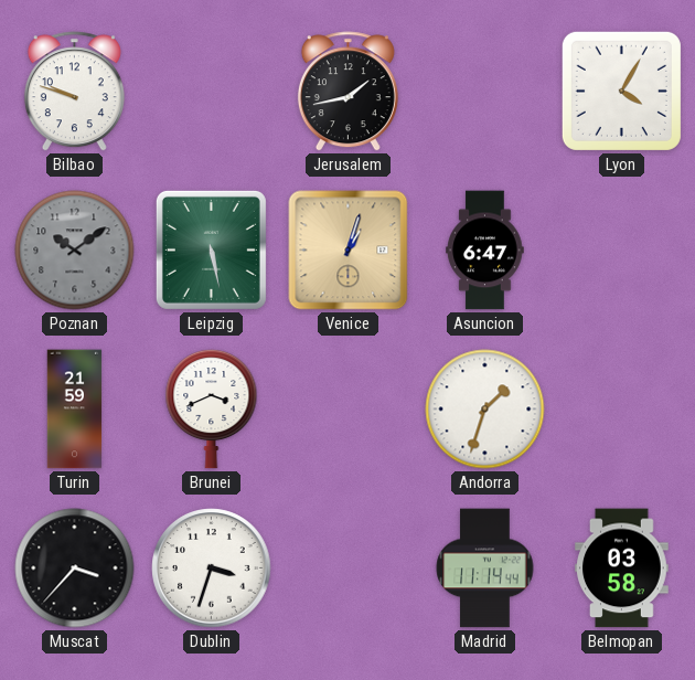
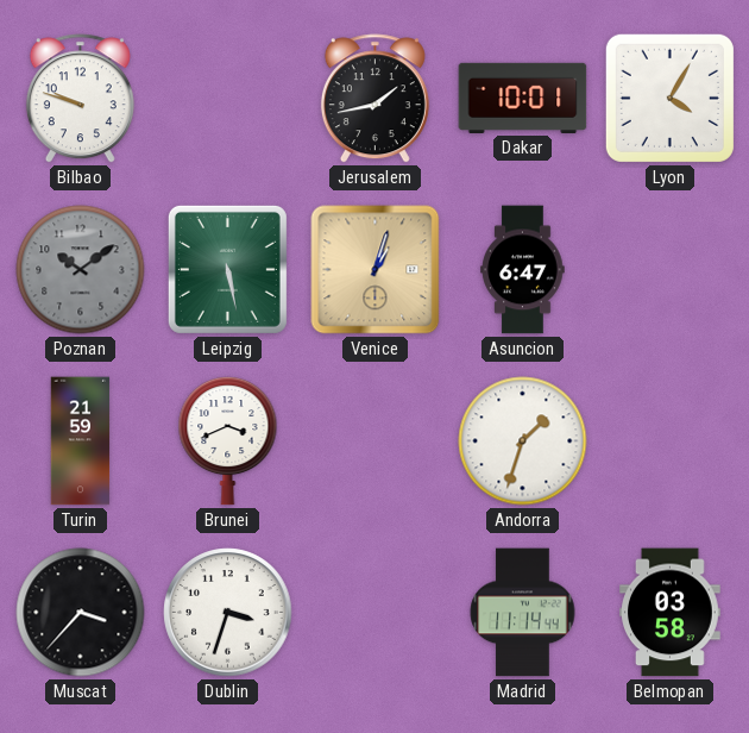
Dakar: none -> 10:01 (523, 98)
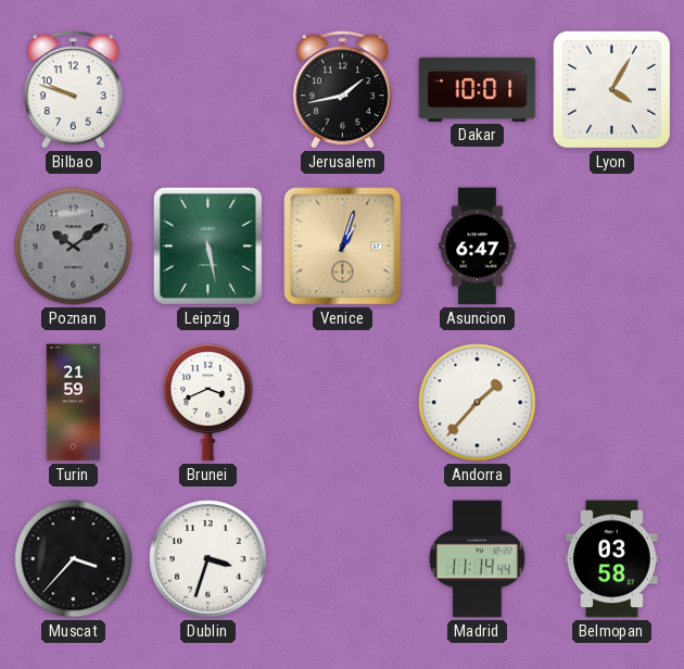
Andorra: 1:33 -> 1:37 (478, 403)
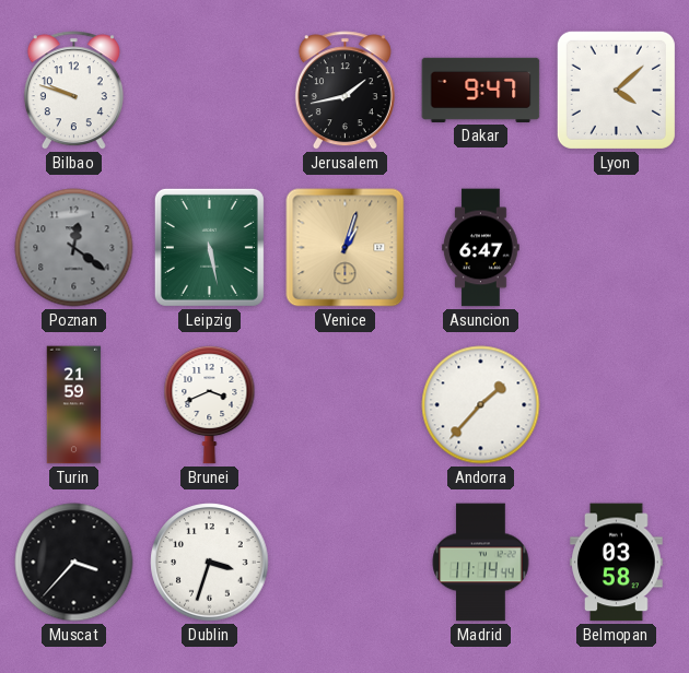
Dakar: 10:01 -> 9:47 (481, 90)
Lyon: 4:05 -> 4:08 (616, 90)
Poznan: 10:09 -> 12:21 (74, 248)
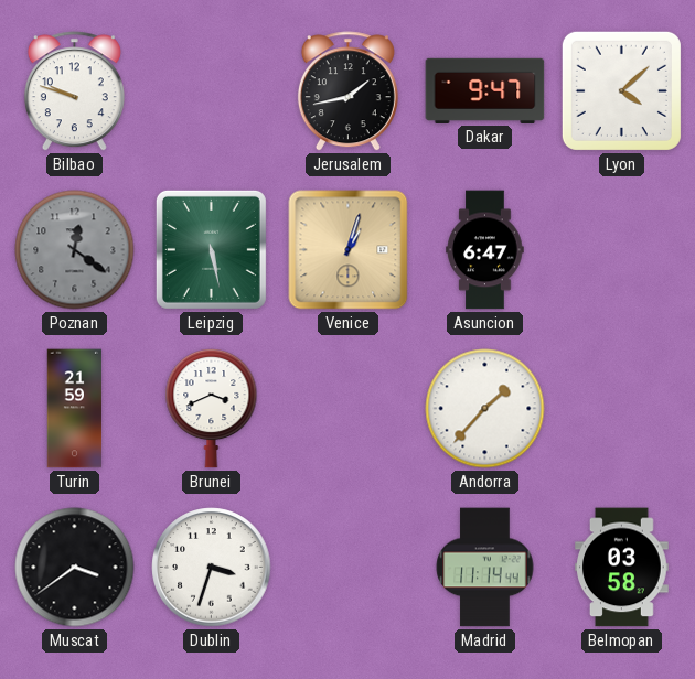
Muscat: 3:37 -> 3:39 (75, 568)
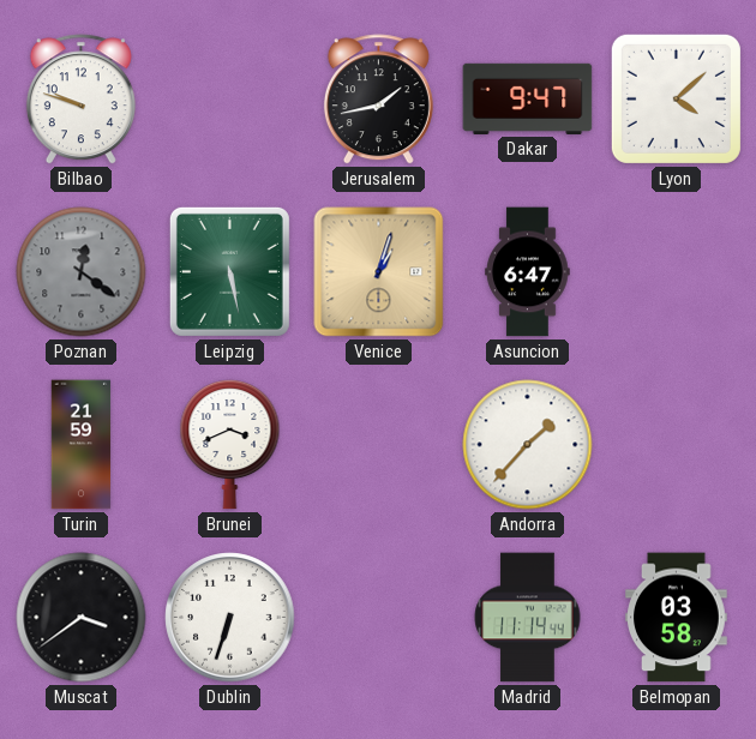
Dublin: 3:33 -> 6:33 (230, 618)
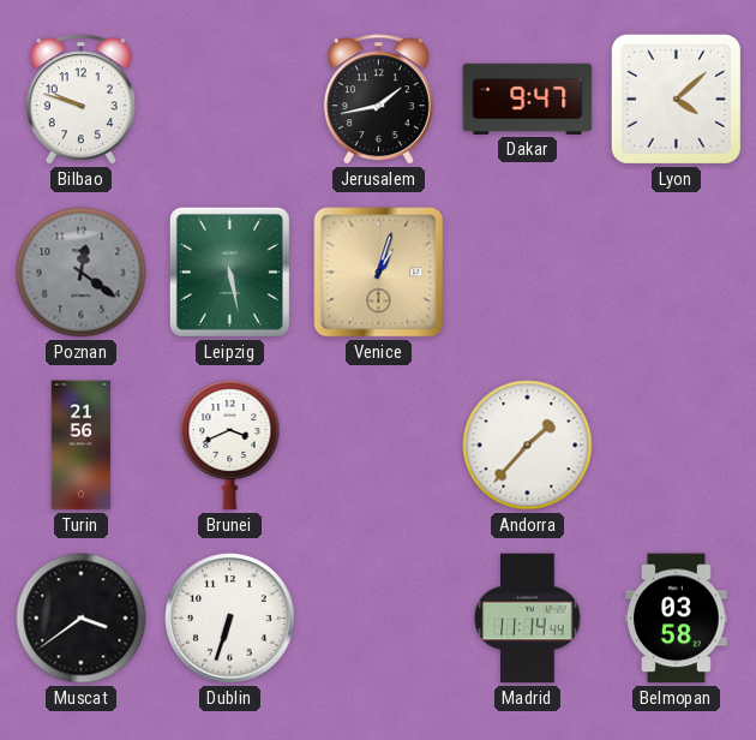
Asuncion: 6:47 -> none (528, 272)
Turin: 21:59 -> 21:56 (82, 446)
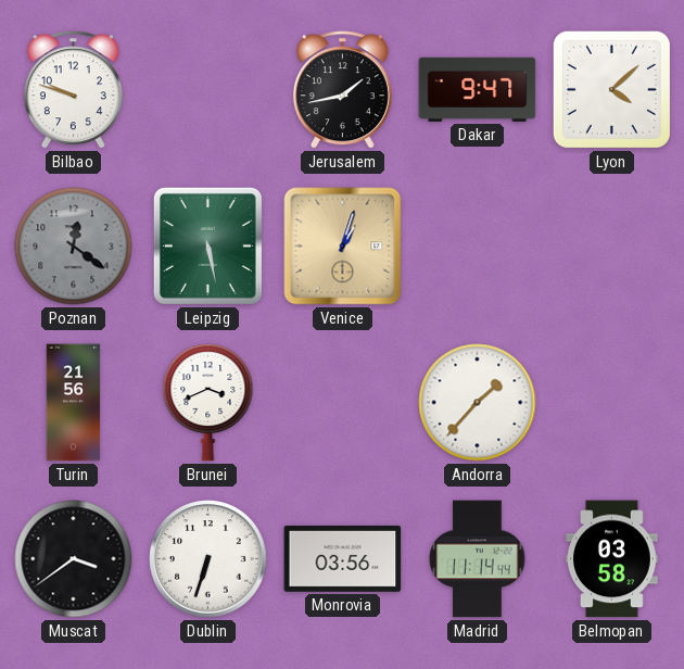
Monrovia: none -> 03:56 (343, 558)
